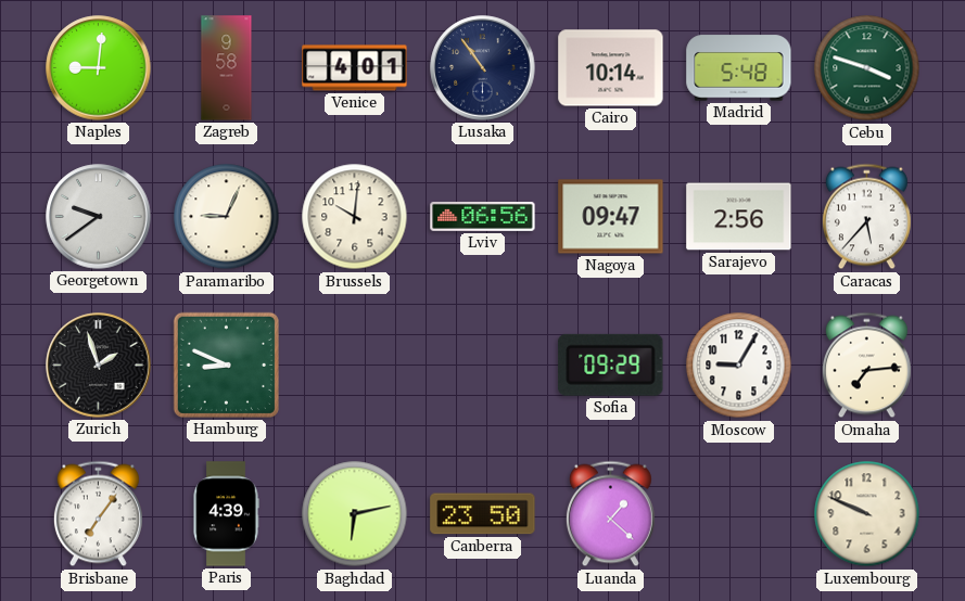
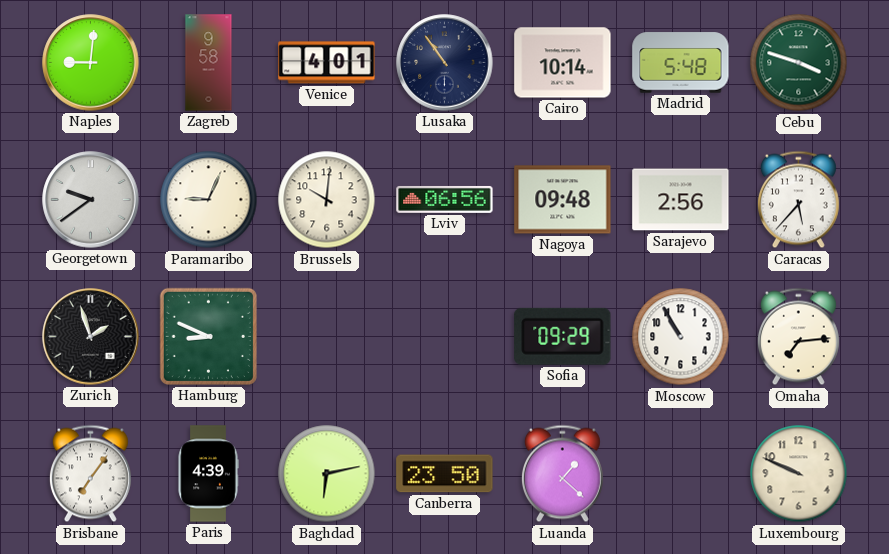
Nagoya: 09:47 -> 09:48 (563, 200)
Moscow: 9:05 -> 10:55 (681, 337)
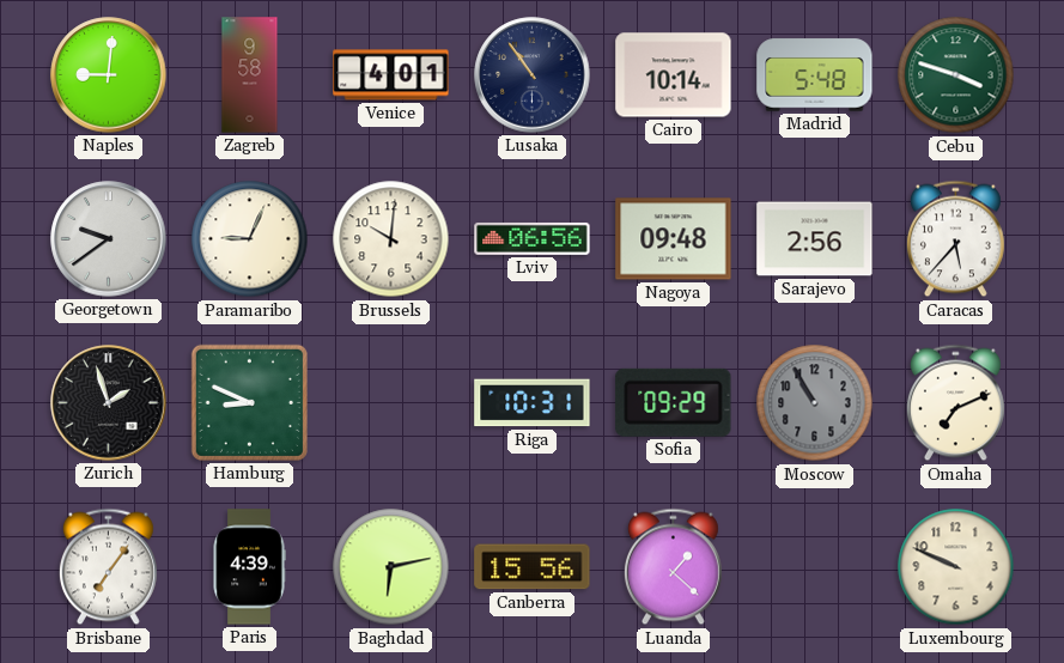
Riga: none -> 10:31 (533, 403)
Moscow dial: white -> grey (815, 403)
Omaha: 7:14 -> 7:11 (955, 403)
Canberra: 23:50 -> 15:56 (533, 567)
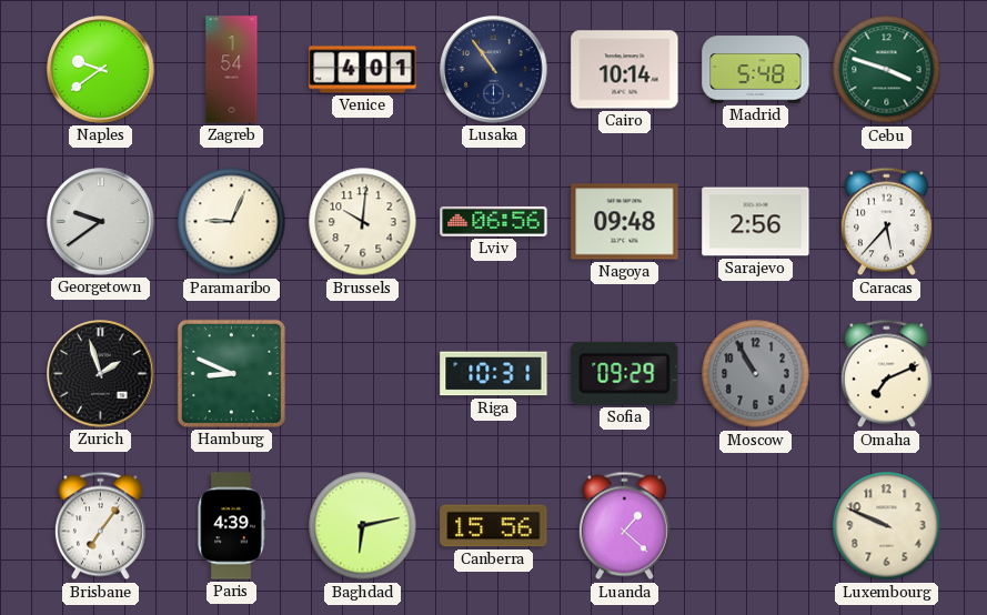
Naples: 9:01 -> 9:39 (101, 70)
Zagreb: 9:58 -> 1:54 (232, 70)
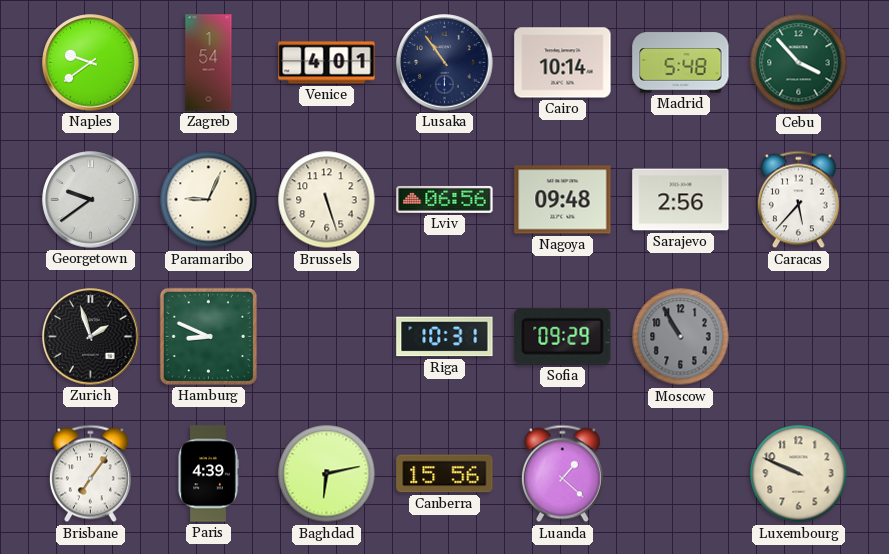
Cebu: 3:48 -> 3:53 (799, 63)
Brussels: 10:01 -> 5:27 (327, 200)
Omaha: 7:11 -> none (886, 374)
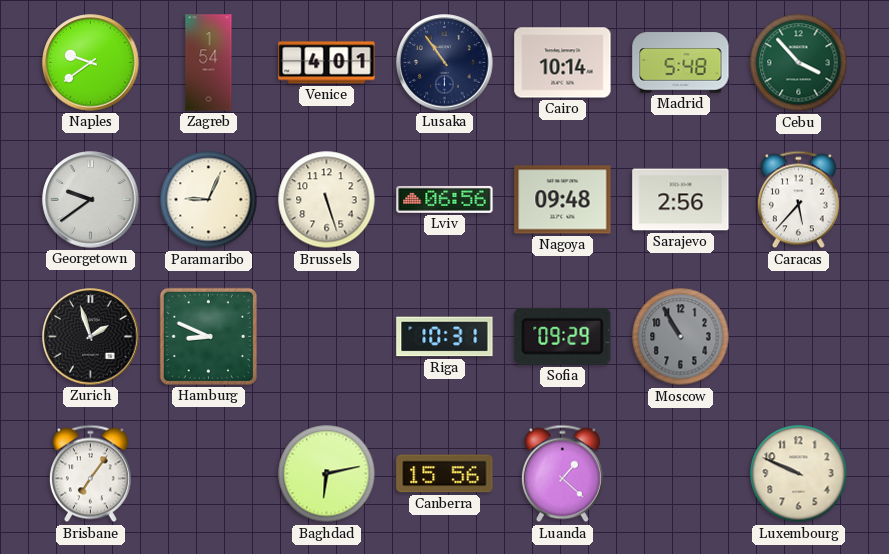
Paris: 4:39 -> none (208, 474)
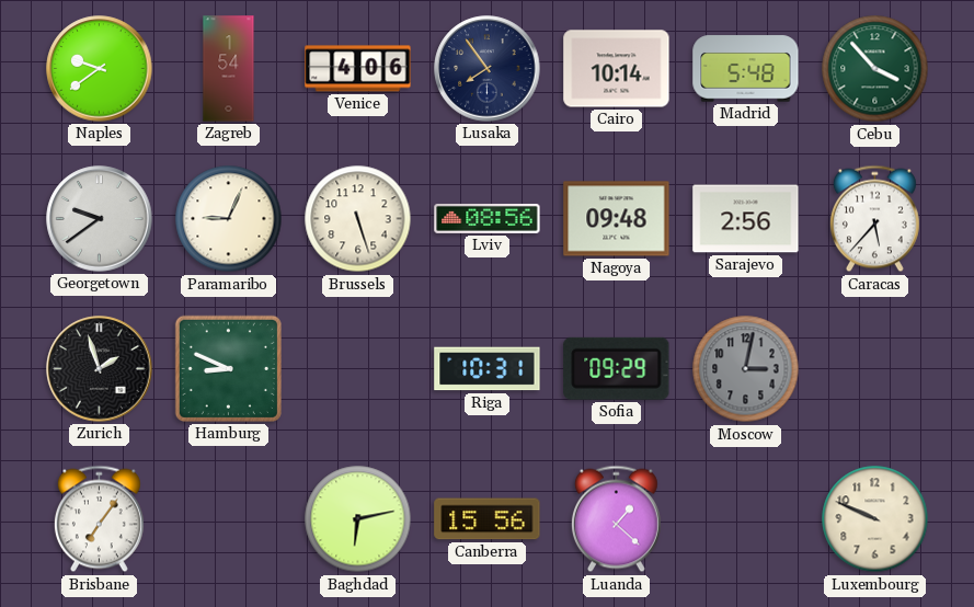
Venice: 4:01 -> 4:06 (358, 69)
Lusaka: 10:54 -> 7:54 (488, 69)
Lviv: 06:56 -> 08:56 (488, 218)
Moscow: 10:55 -> 3:02 (746, 369)
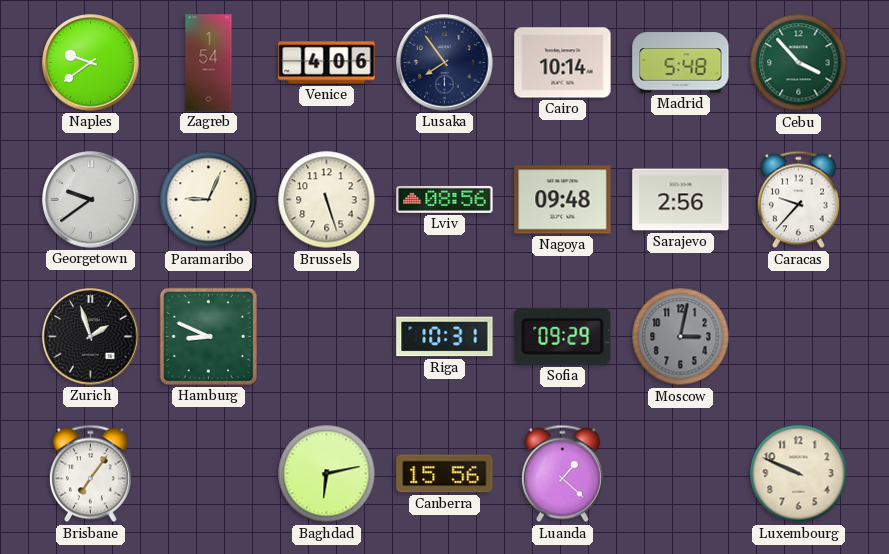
Caracas: 5:37 -> 9:37 (798, 200)
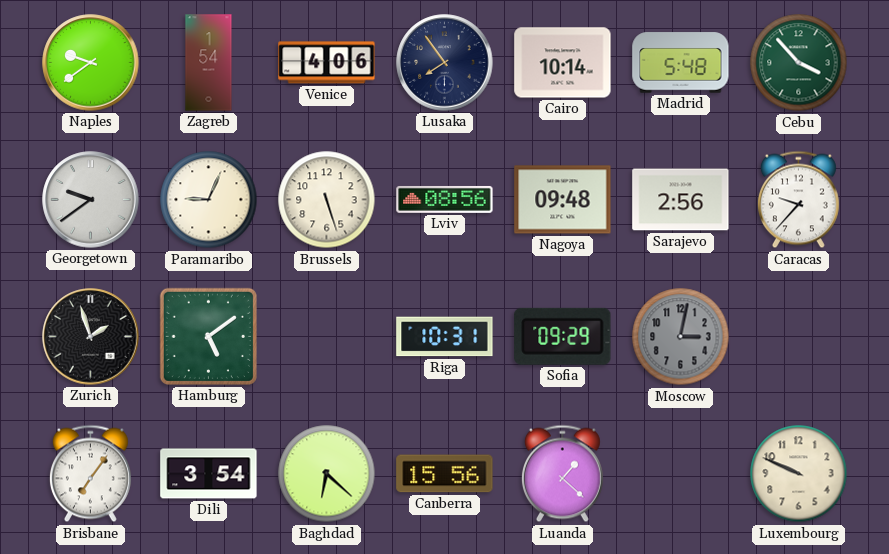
Hamburg: 8:49 -> 5:09 (208, 336)
Dili: none -> 3:54 (209, 474)
Baghdad: 6:13 -> 6:22 (327, 474)
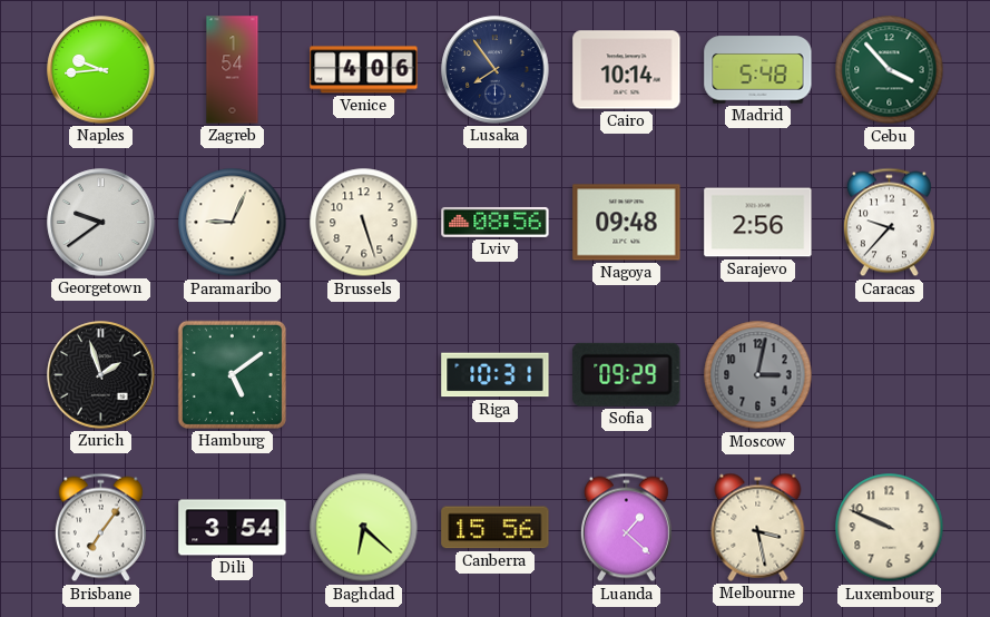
Naples: 9:39 -> 9:44 (101, 70)
Melbourne: none -> 3:28 (758, 527)
